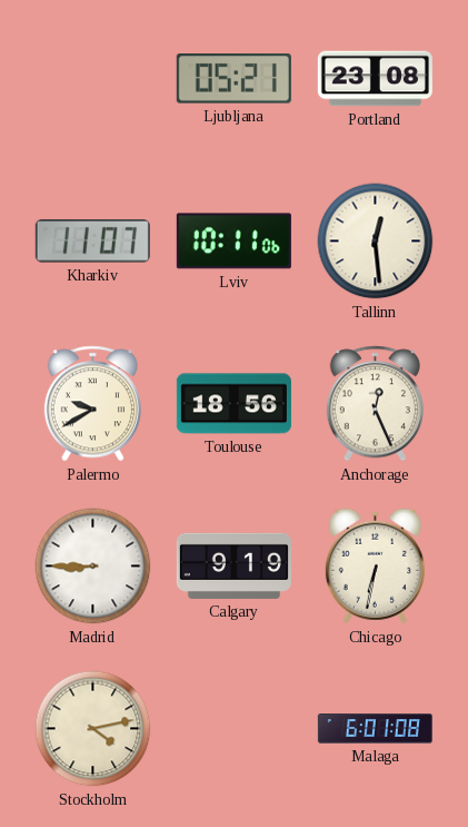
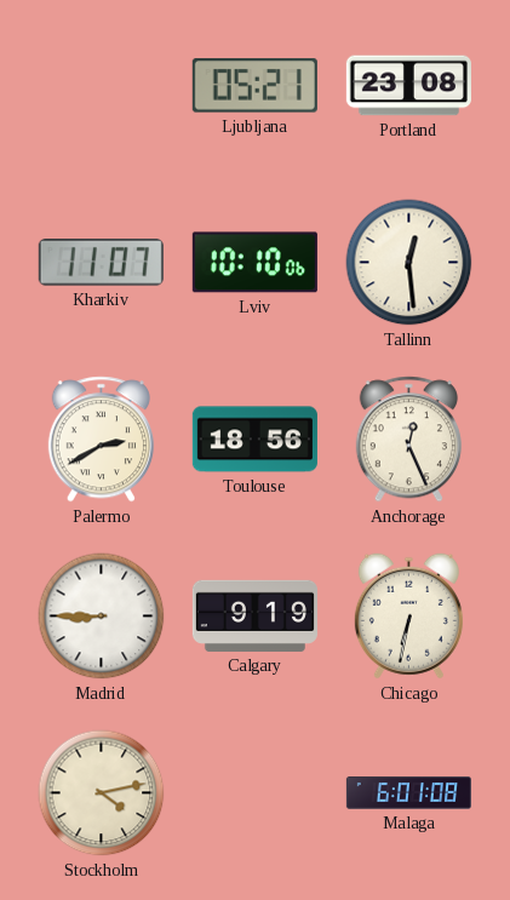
Lviv: 10:11 -> 10:10 (254, 263)
Palermo: 9:40 -> 2:40 (101, 440)
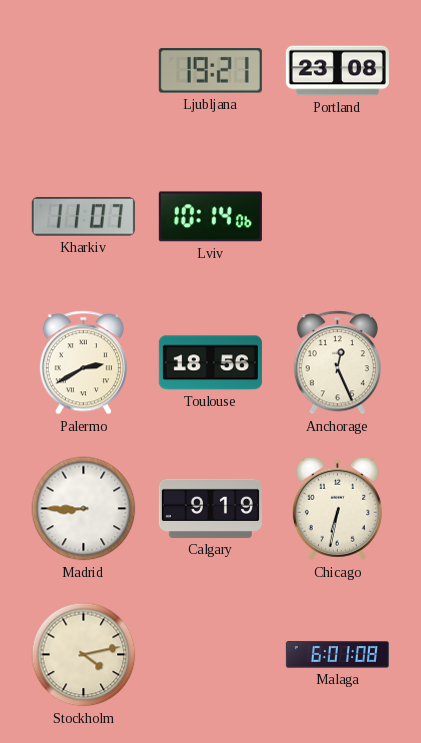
Ljubljana: 05:21 -> 19:21 (210, 71)
Lviv: 10:10 -> 10:14 (210, 217)
Tallinn: 12:29 -> none (409, 263)
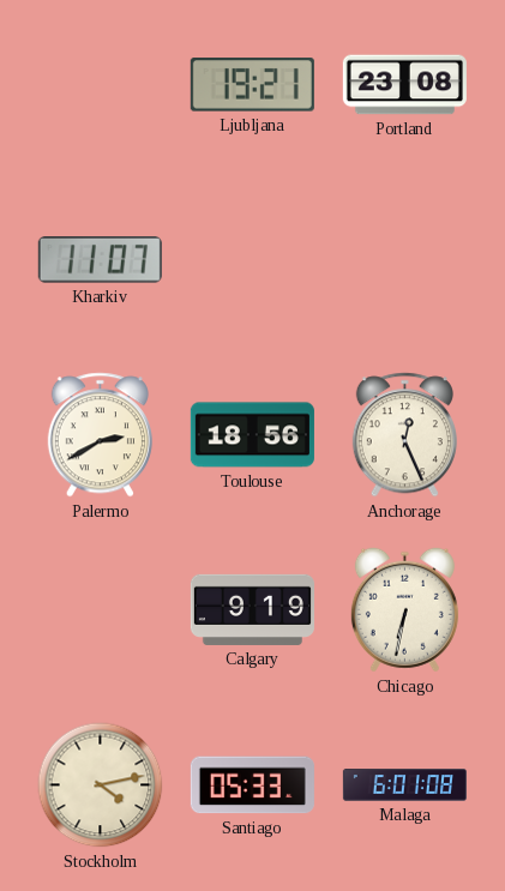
Lviv: 10:14 -> none (210, 217)
Madrid: 8:45 -> none (84, 509)
Santiago: none -> 05:33 (252, 785)
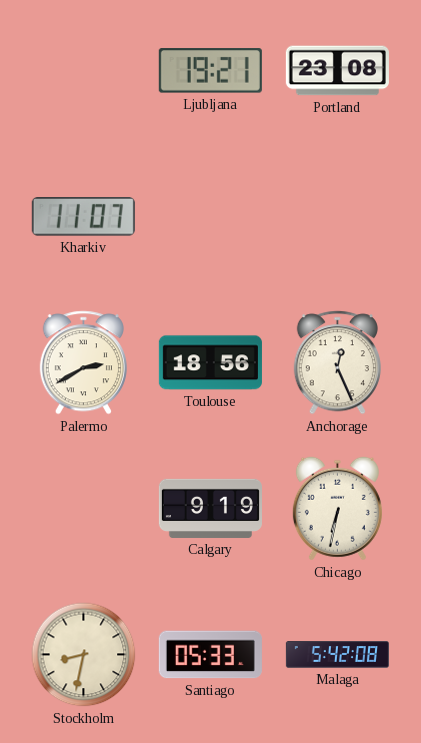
Stockholm: 4:13 -> 8:32 (84, 655)
Malaga: 6:01 -> 5:42 (337, 655)
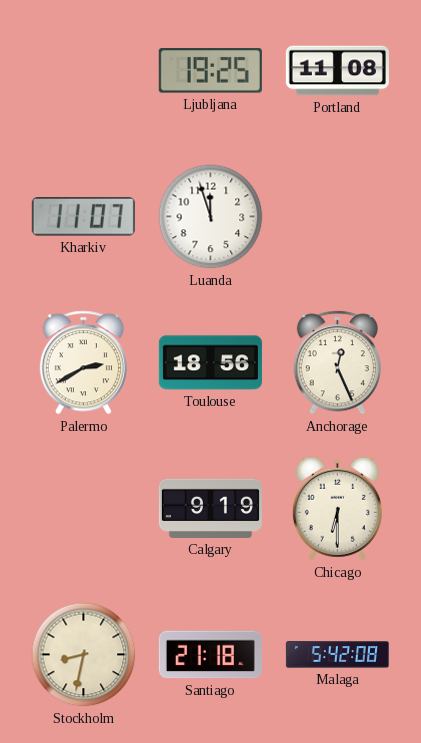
Ljubljana: 19:21 -> 19:25 (210, 71)
Portland: 23:08 -> 11:08 (337, 71)
Luanda: none -> 11:57 (211, 217)
Chicago: 6:32 -> 6:30 (337, 509)
Santiago: 05:33 -> 21:18 (210, 655)
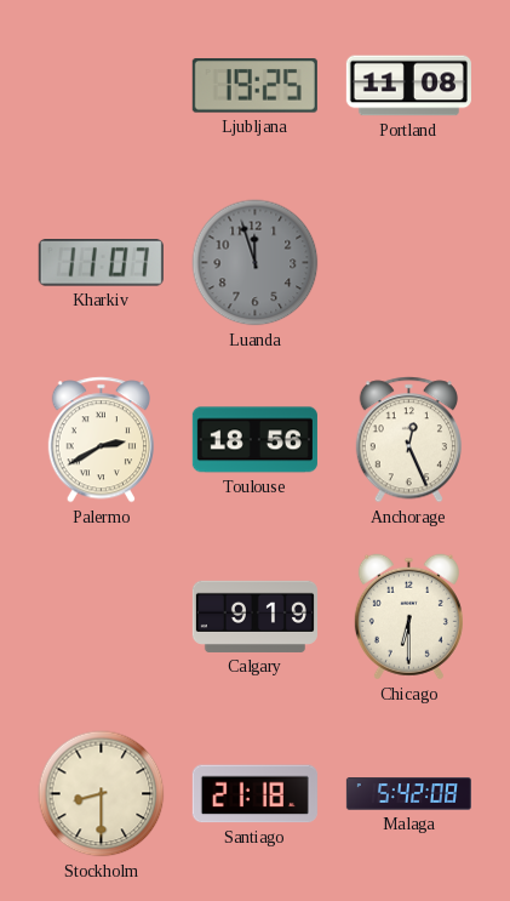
Luanda dial: white -> grey (256, 263)
Stockholm: 8:32 -> 8:30 (102, 794)
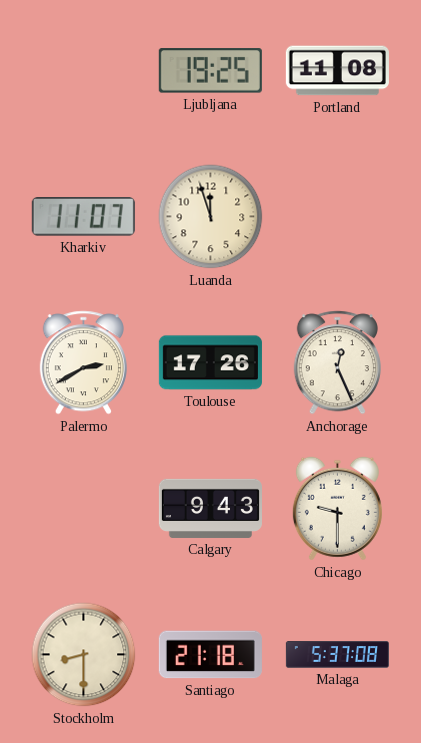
Luanda dial: grey -> cream (211, 217)
Toulouse: 18:56 -> 17:26 (210, 363)
Calgary: 9:19 -> 9:43 (210, 508)
Chicago: 6:30 -> 9:30 (337, 509)
Malaga: 5:42 -> 5:37 (337, 655)
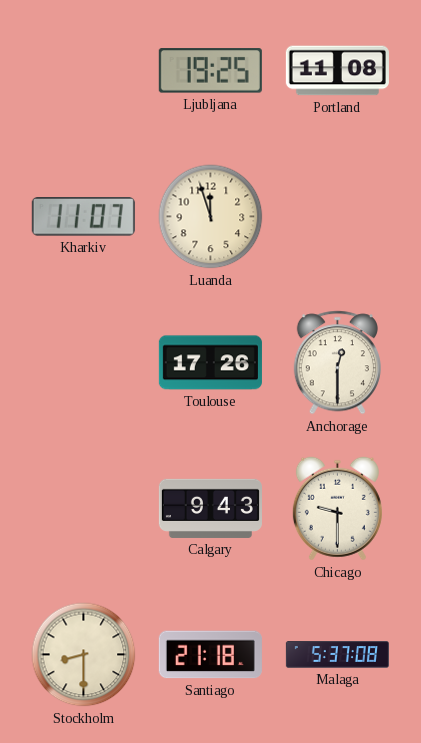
Palermo: 2:40 -> none (83, 363)
Anchorage: 12:26 -> 12:30 (337, 363)
